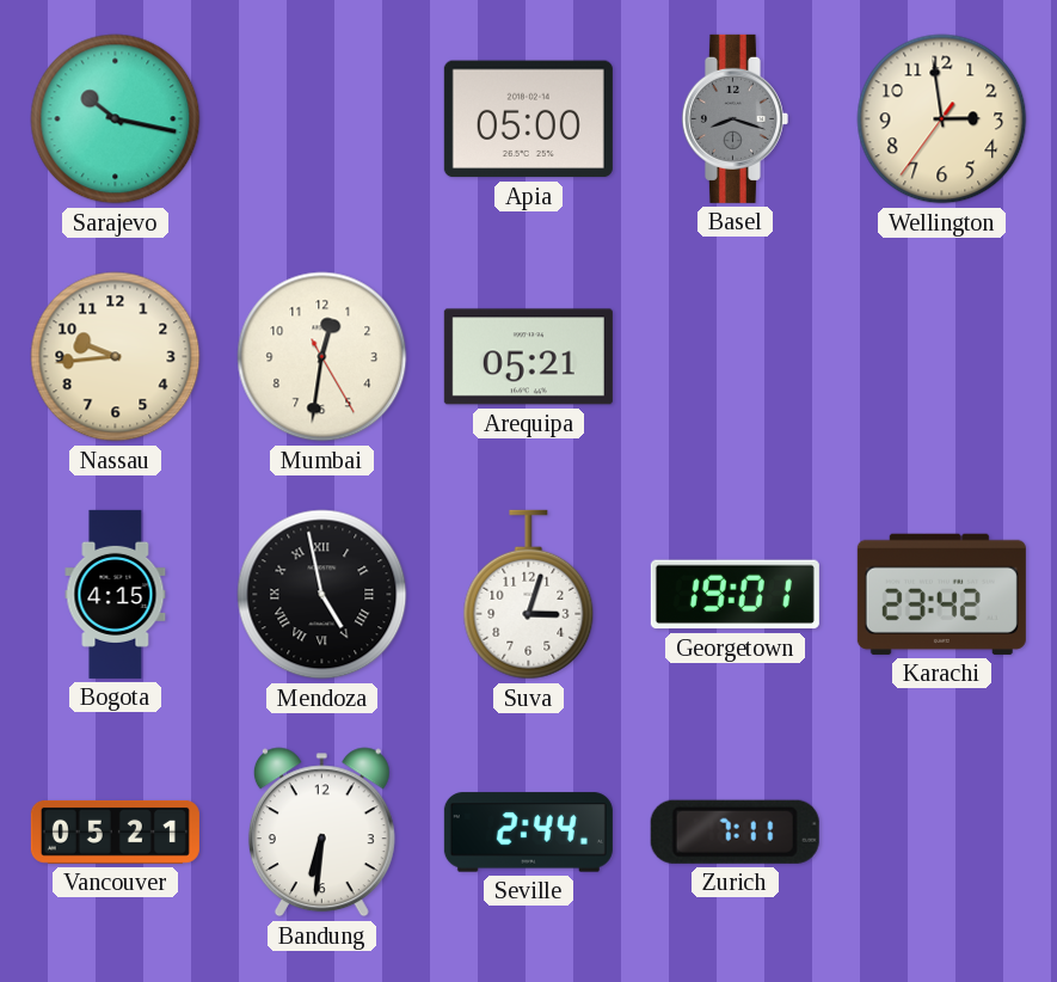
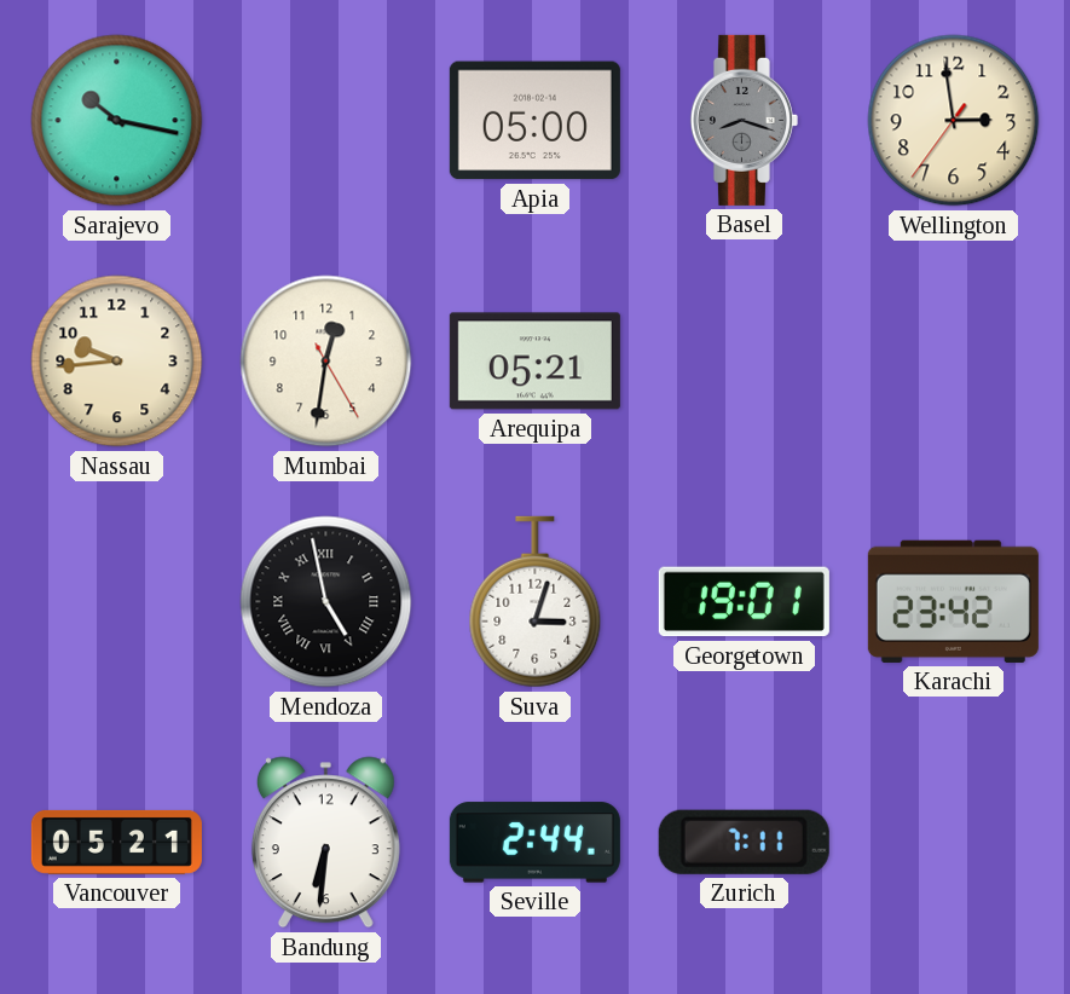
Bogota: 4:15 -> none (116, 594)
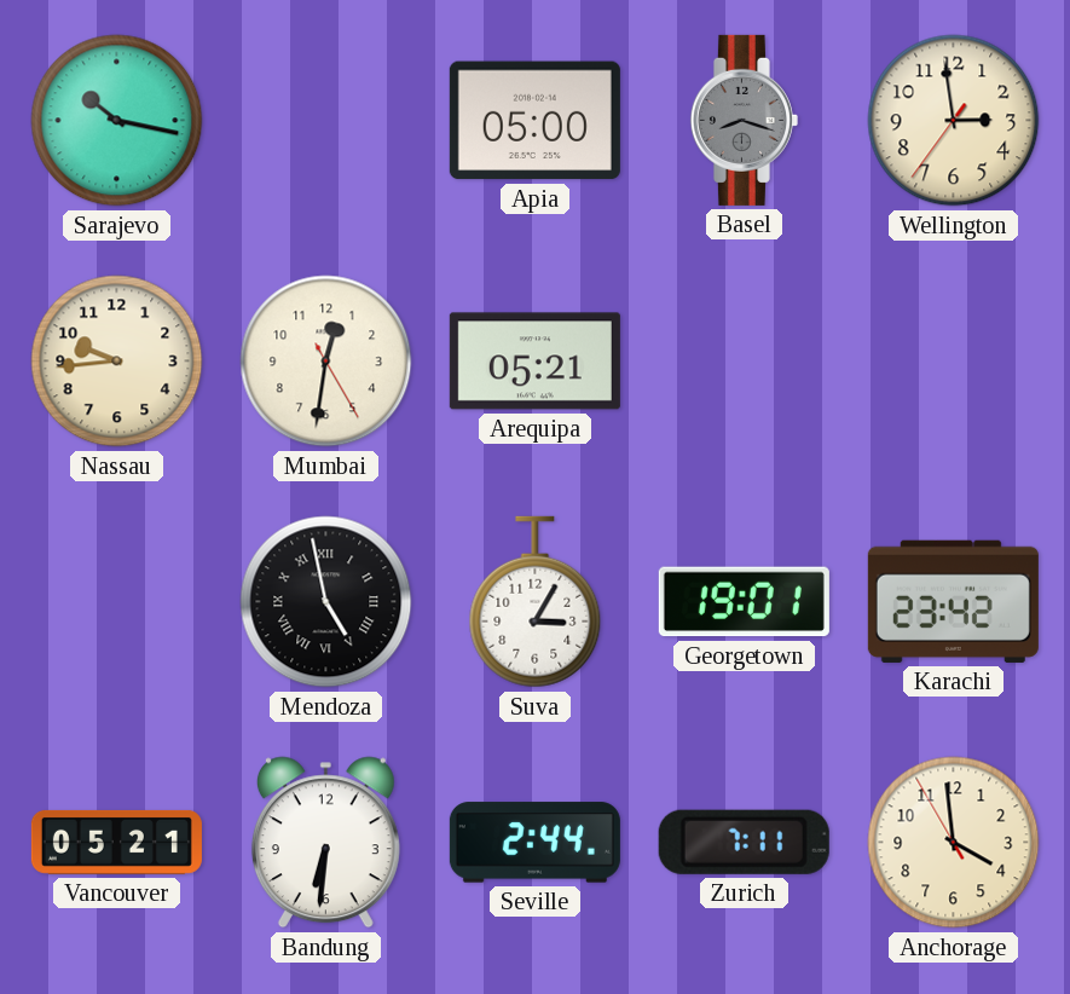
Suva: 3:03 -> 3:05 (536, 602)
Anchorage: none -> 3:58 (954, 843)
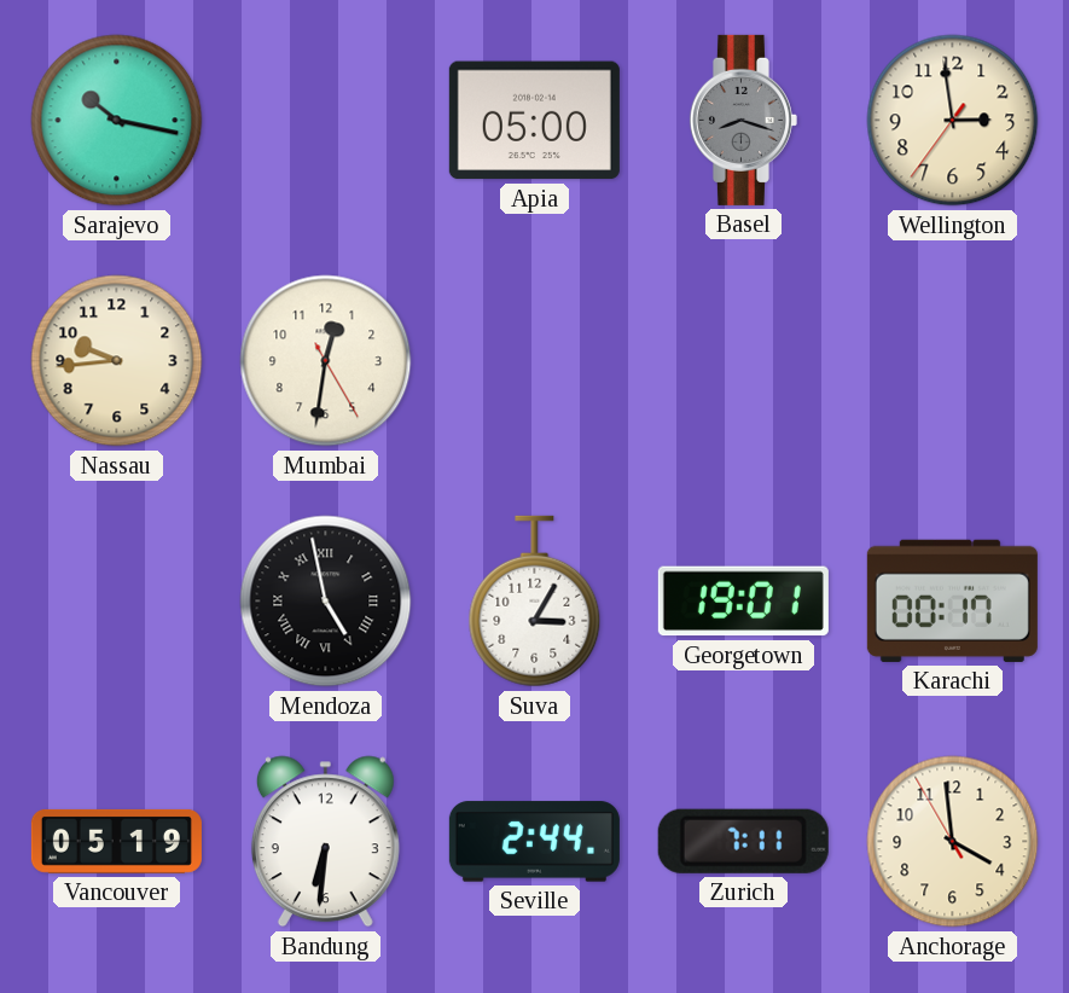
Arequipa: 05:21 -> none (534, 362)
Karachi: 23:42 -> 00:17 (952, 600)
Vancouver: 05:21 -> 05:19 (116, 841)
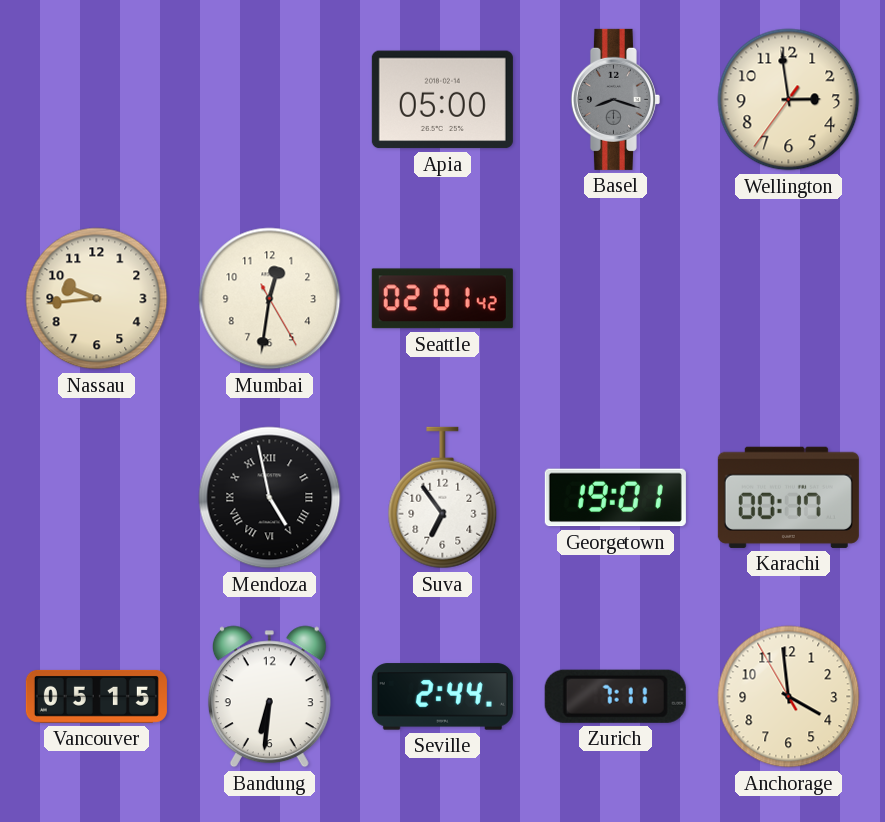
Sarajevo: 10:17 -> none (117, 121)
Seattle: none -> 02:01 (442, 299)
Suva: 3:05 -> 6:54 (443, 498)
Vancouver: 05:19 -> 05:15 (96, 696)
